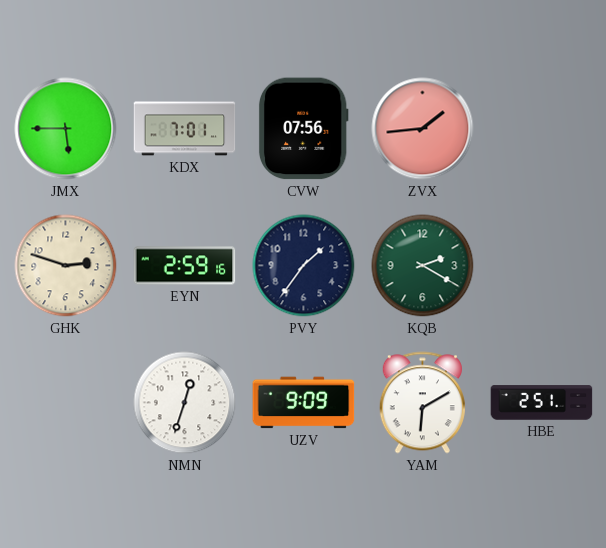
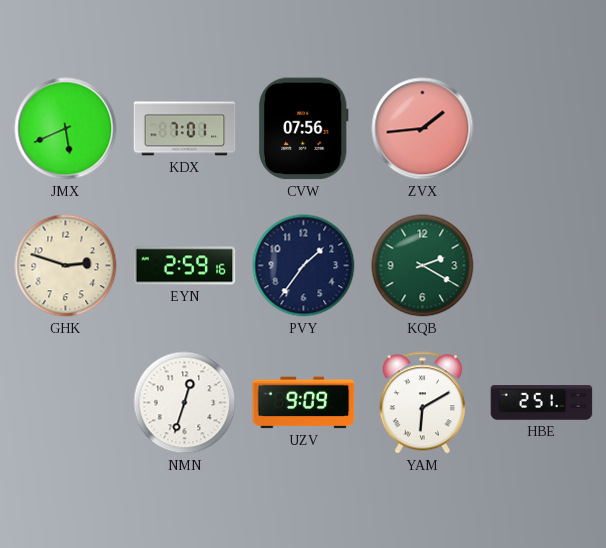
JMX: 5:45 -> 5:41 (66, 129)
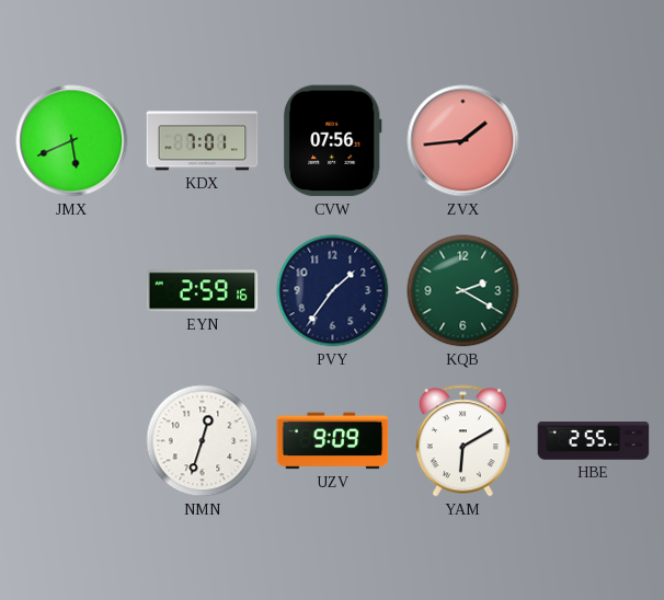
GHK: 2:48 -> none (66, 266)
HBE: 2:51 -> 2:55 (594, 441)
